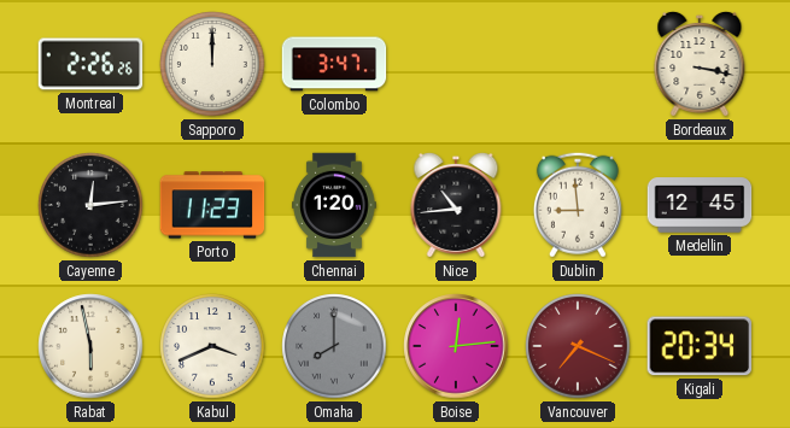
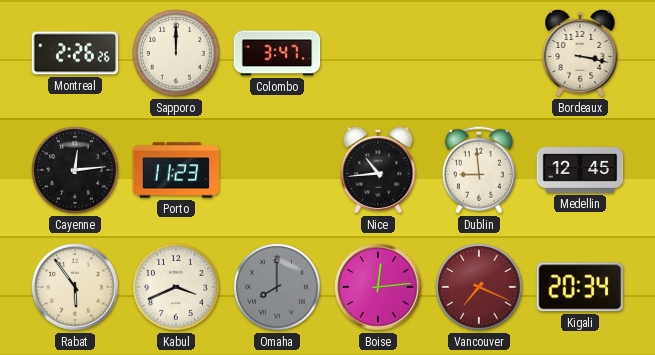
Chennai: 1:20 -> none (335, 205)
Rabat: 5:58 -> 5:54 (75, 287)
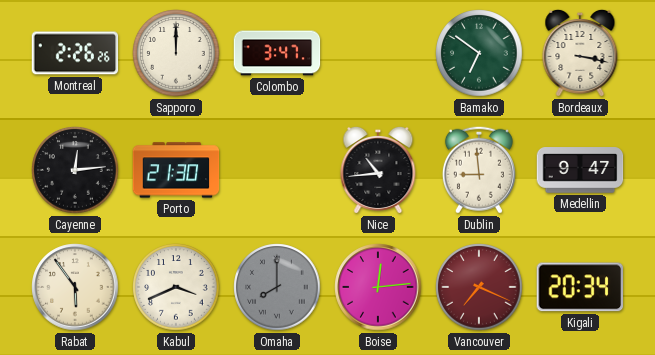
Bamako: none -> 6:51 (479, 53)
Porto: 11:23 -> 21:30 (176, 170)
Medellin: 12:45 -> 9:47 (580, 170)
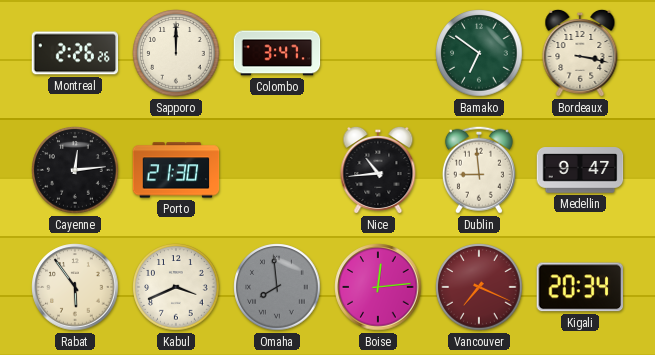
Omaha: 8:00 -> 7:59 (277, 287)
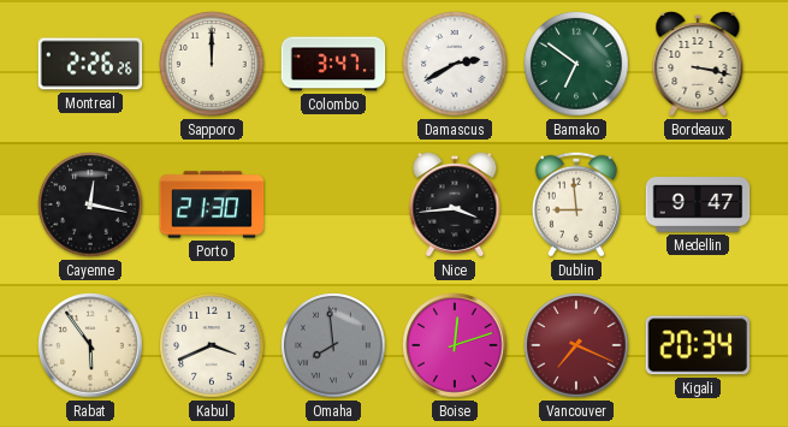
Damascus: none -> 2:40 (455, 64)
Cayenne: 12:14 -> 12:17 (90, 204)
Nice: 10:44 -> 3:44 (455, 204)
Boise: 12:14 -> 12:12 (455, 345)
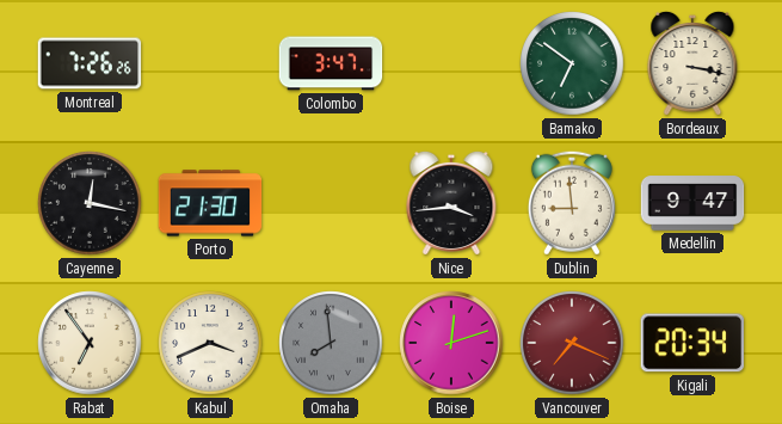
Montreal: 2:26 -> 7:26 (90, 63)
Sapporo: 12:00 -> none (212, 64)
Damascus: 2:40 -> none (455, 64)
Rabat: 5:54 -> 6:54 (90, 343)
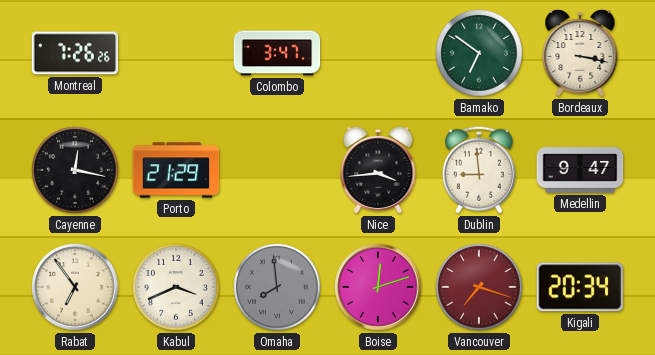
Porto: 21:30 -> 21:29 (176, 170)
Vancouver: 7:19 -> 7:18 (479, 287)
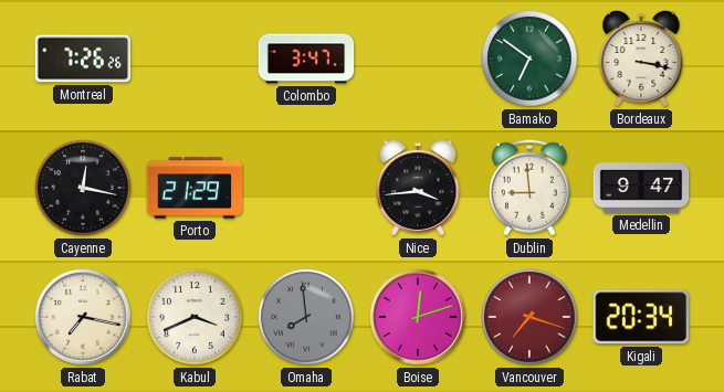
Rabat: 6:54 -> 7:17 (83, 317)
